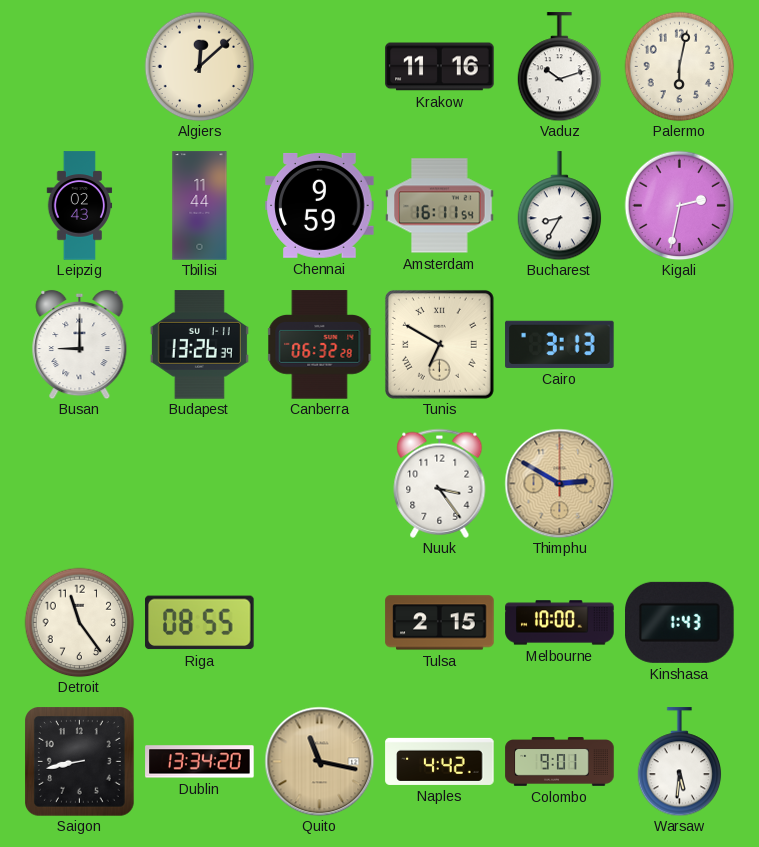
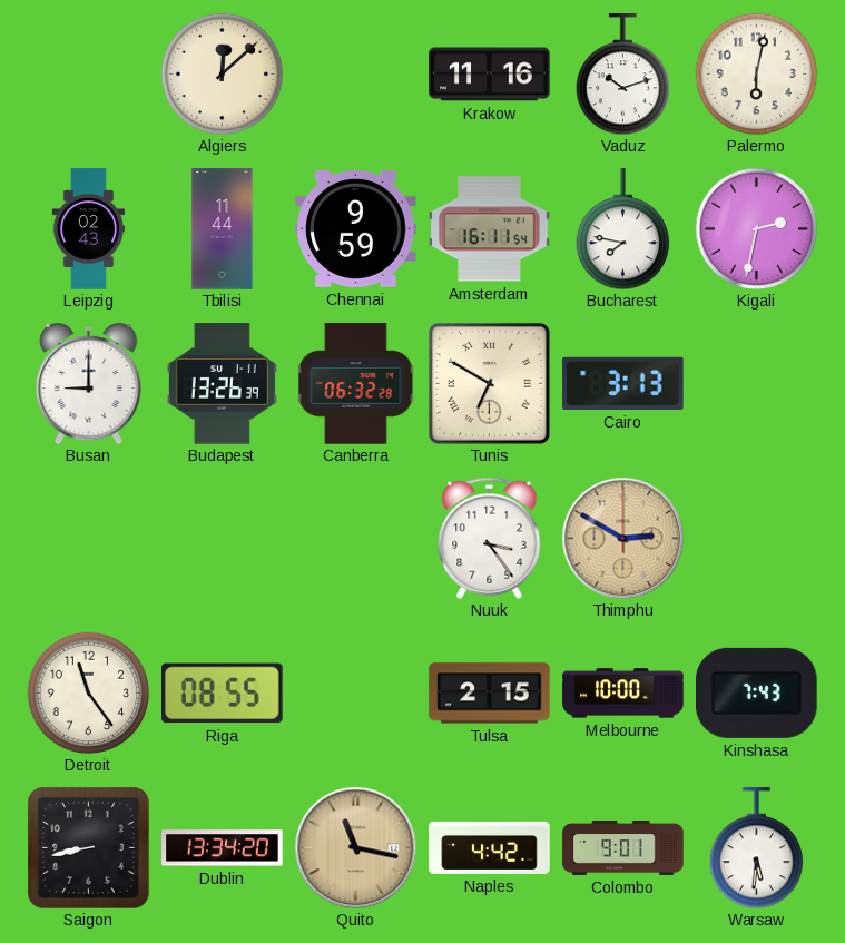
Bucharest: 8:35 -> 7:47 (623, 229)
Kinshasa: 1:43 -> 7:43 (757, 692)
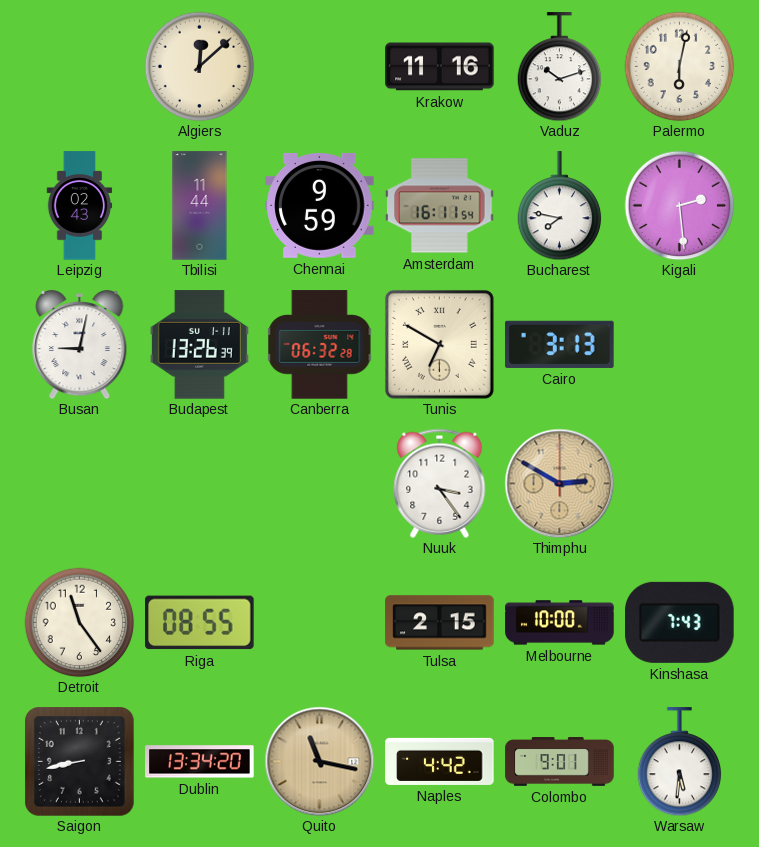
Kigali: 2:32 -> 2:29 (679, 205)
Busan: 9:00 -> 9:02 (80, 344)
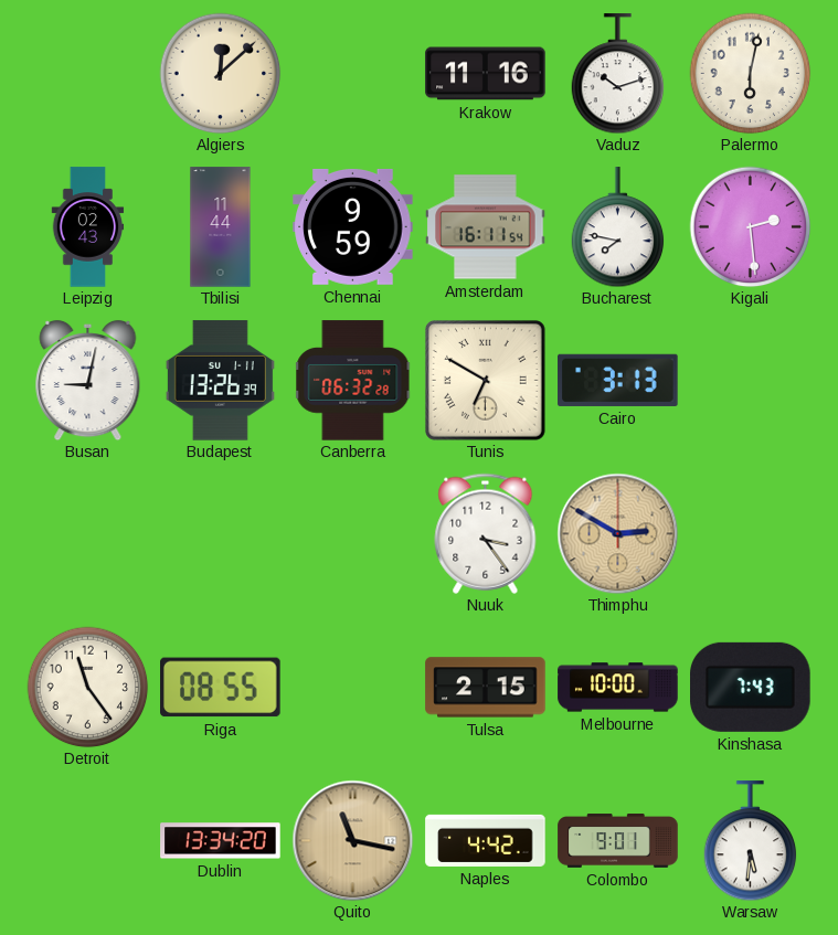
Saigon: 8:43 -> none (80, 762)
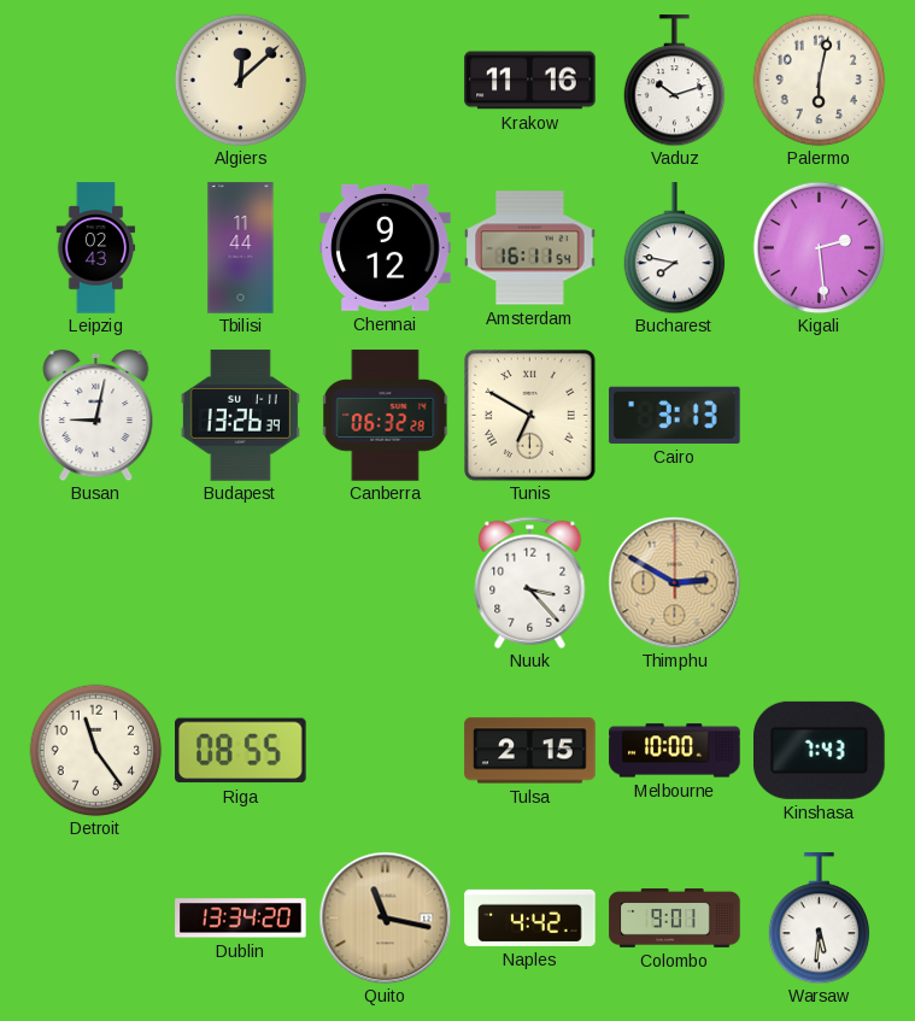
Chennai: 9:59 -> 9:12 (386, 247)
Nuuk: 3:24 -> 3:23 (530, 582)
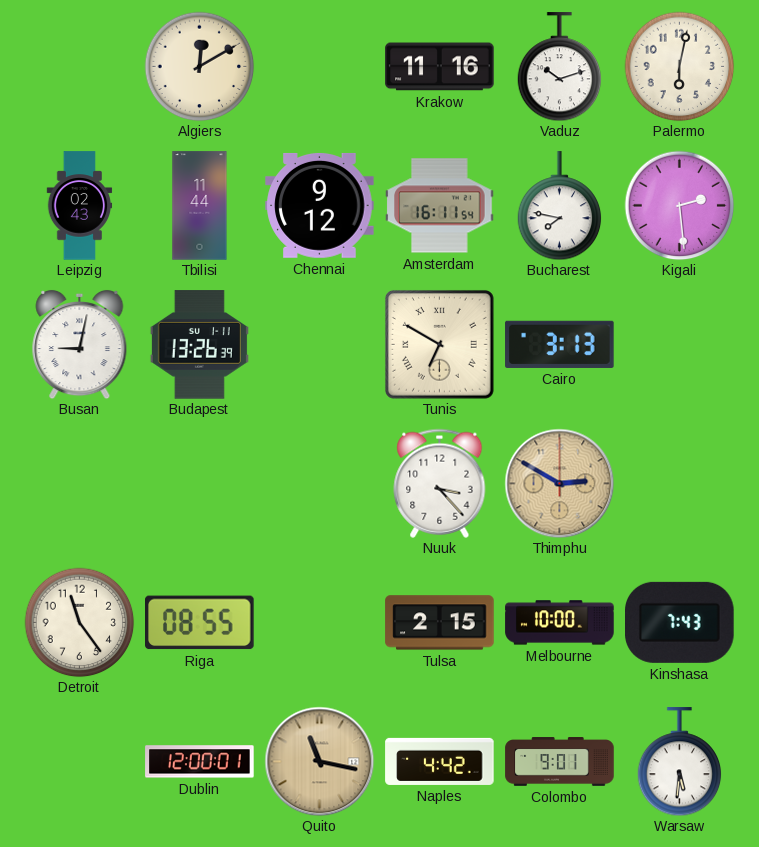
Algiers: 12:08 -> 12:10 (199, 66)
Canberra: 06:32 -> none (386, 416)
Dublin: 13:34 -> 12:00 (200, 762)
